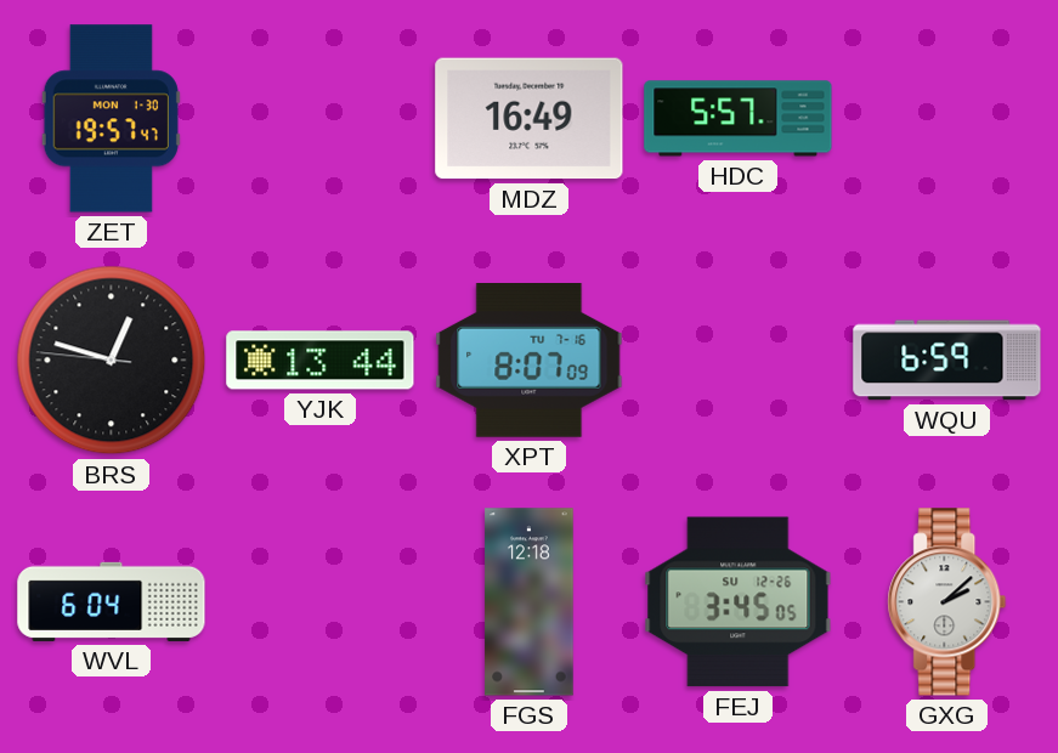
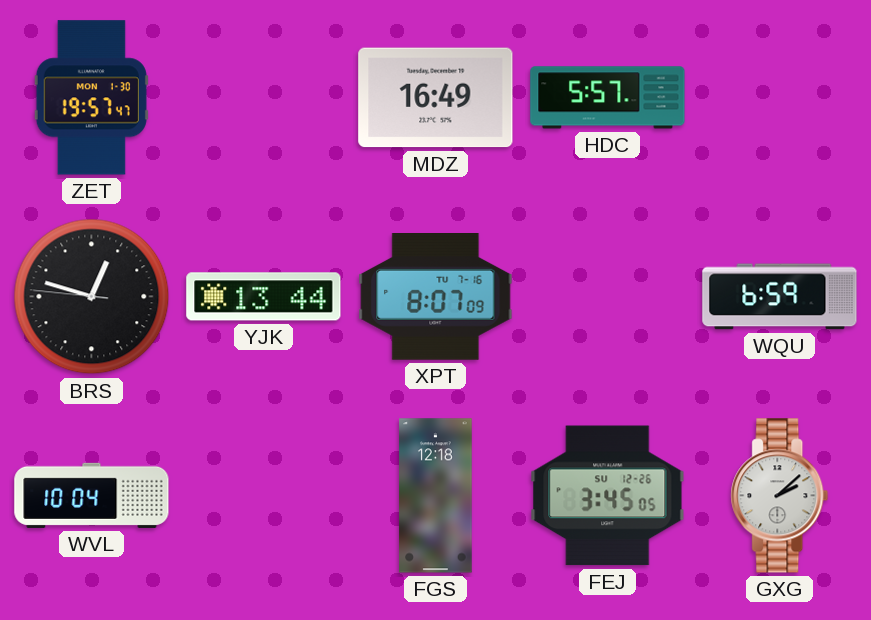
WVL: 6:04 -> 10:04 (92, 495)
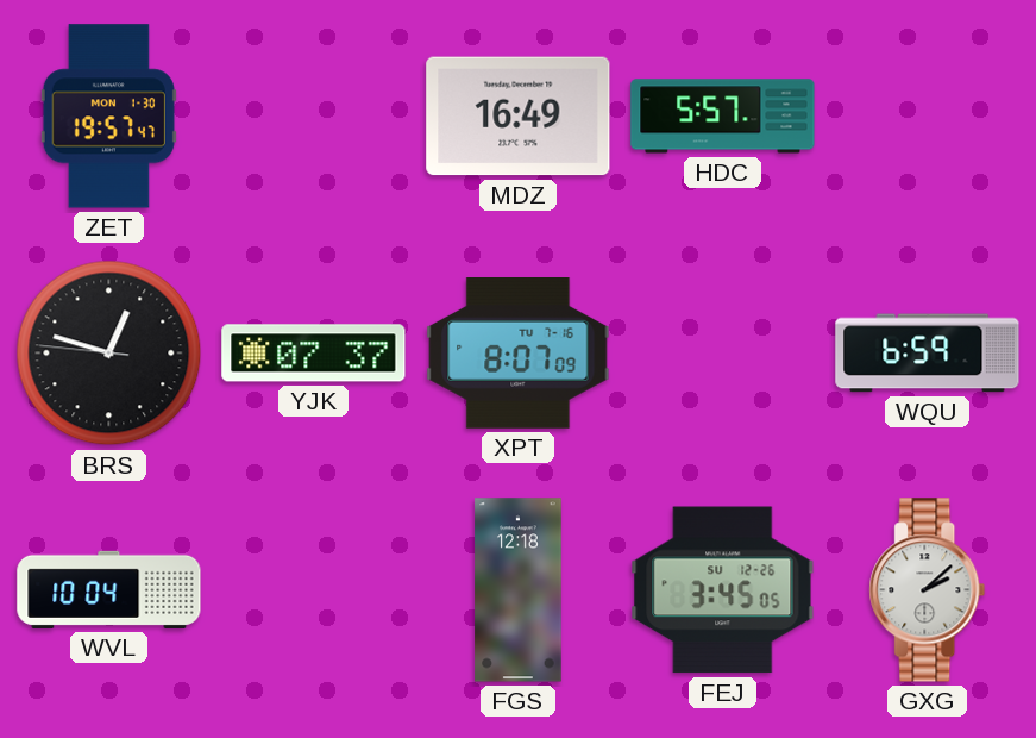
YJK: 13:44 -> 07:37 (314, 354)
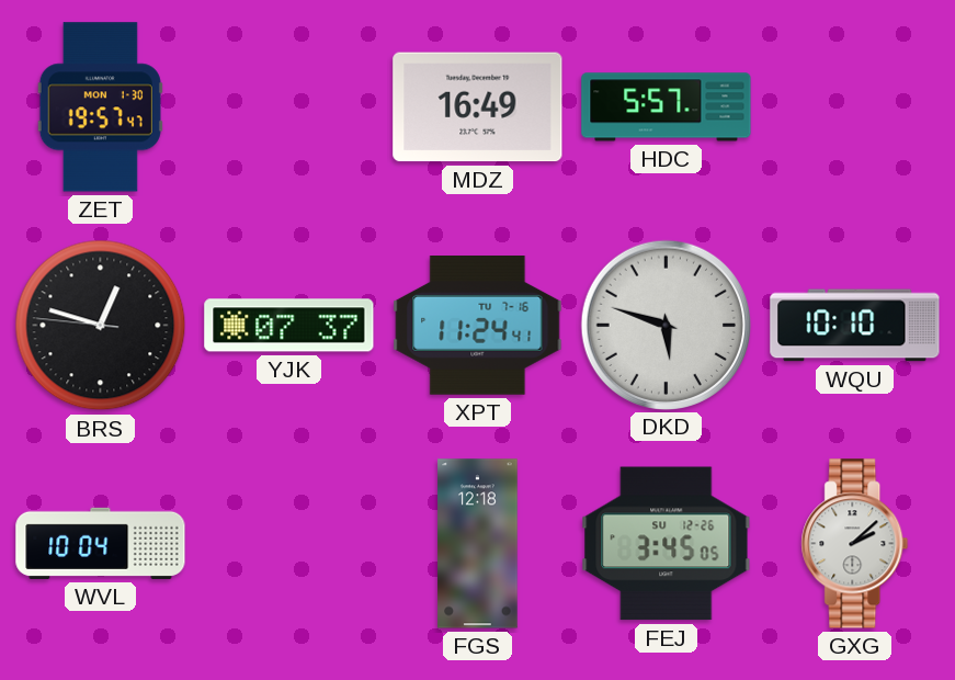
XPT: 8:07 -> 11:24 (478, 326)
DKD: none -> 5:48 (666, 325)
WQU: 6:59 -> 10:10 (855, 326)
